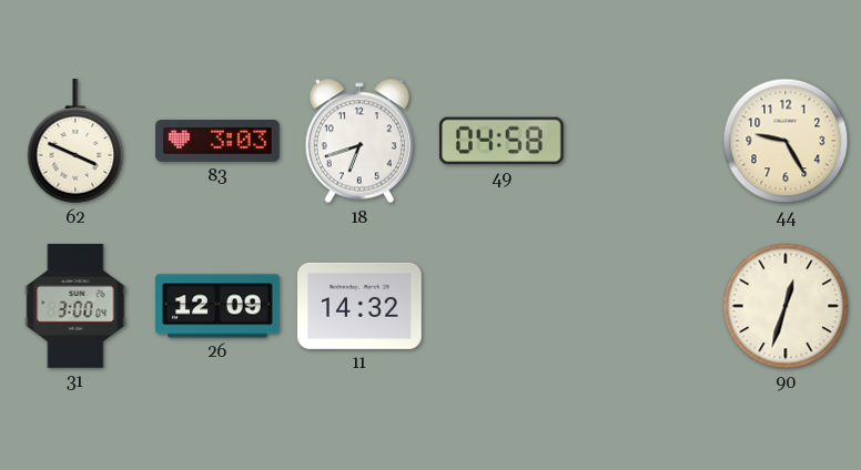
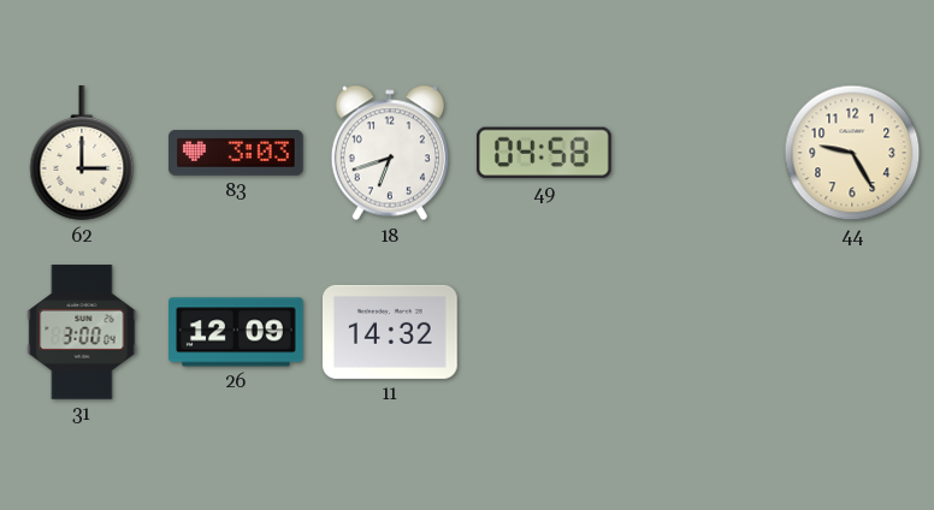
62: 3:49 -> 3:00 (82, 154)
90: 12:33 -> none (786, 306)
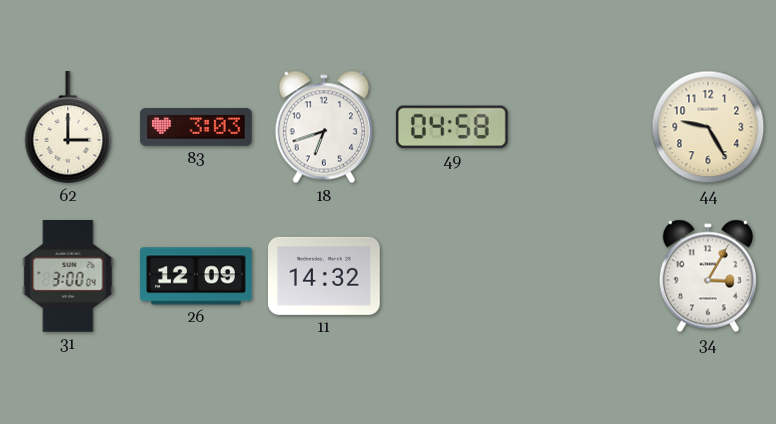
34: none -> 3:05 (708, 276)
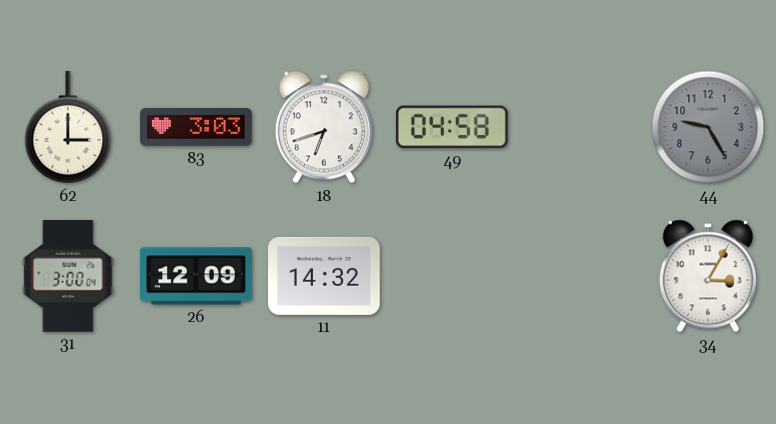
44 dial: cream -> grey (708, 127)
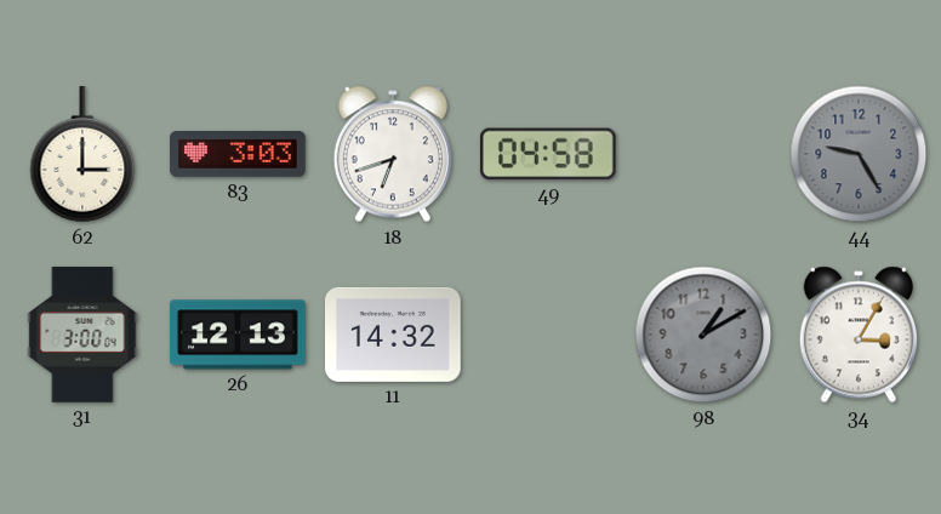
26: 12:09 -> 12:13 (238, 335)
98: none -> 1:10 (703, 335)
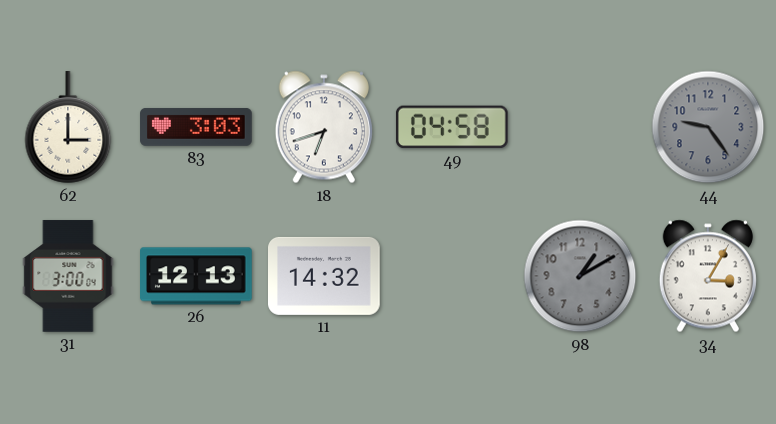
44: 9:25 -> 9:24 (708, 127)
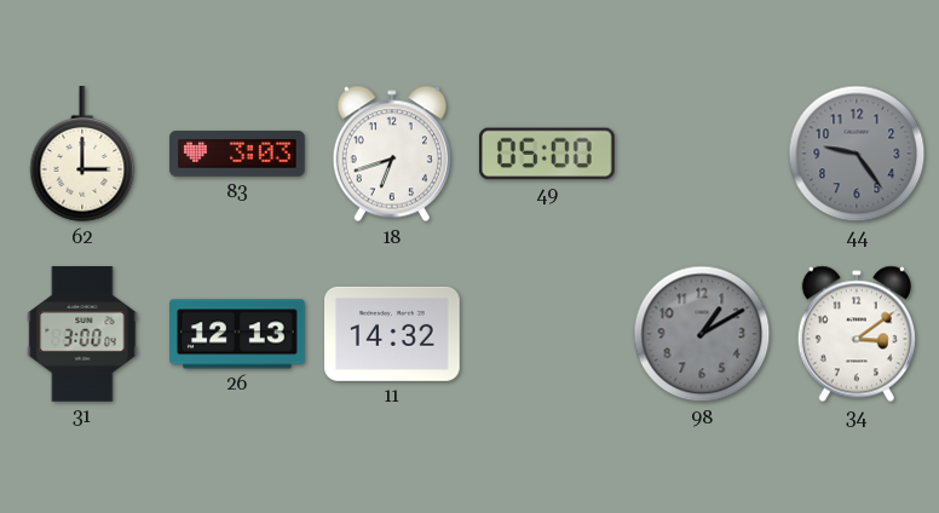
49: 04:58 -> 05:00 (547, 154)
34: 3:05 -> 3:09 (857, 334)
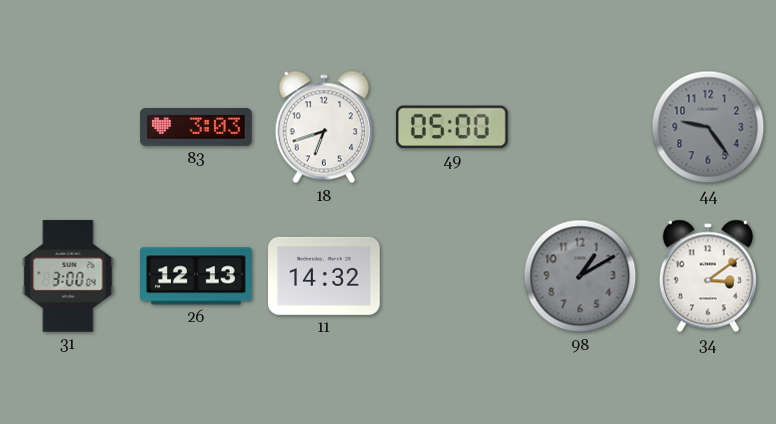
62: 3:00 -> none (82, 155)
